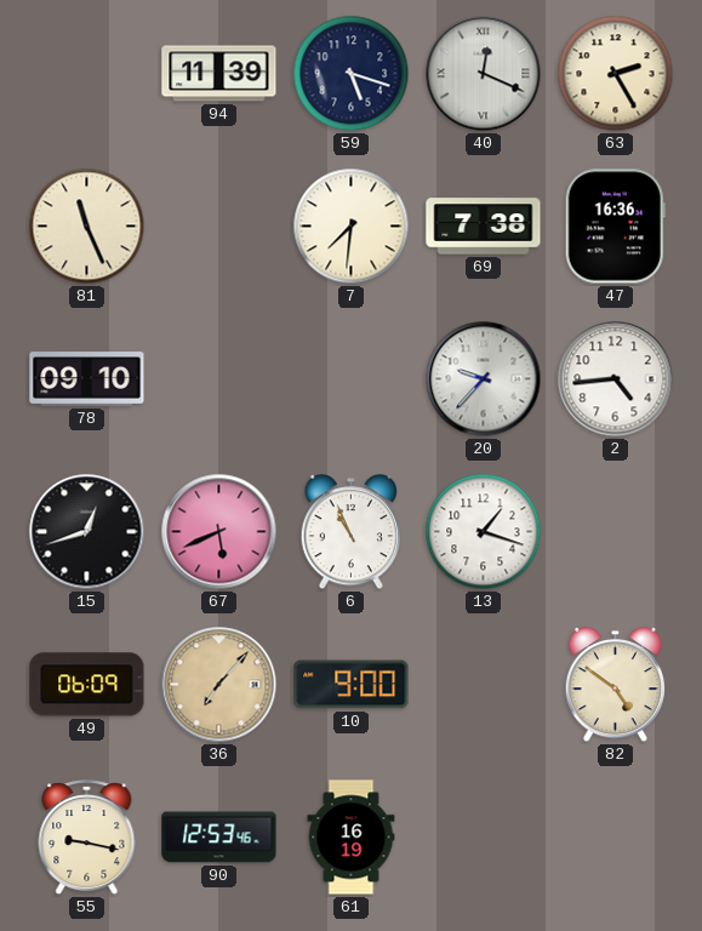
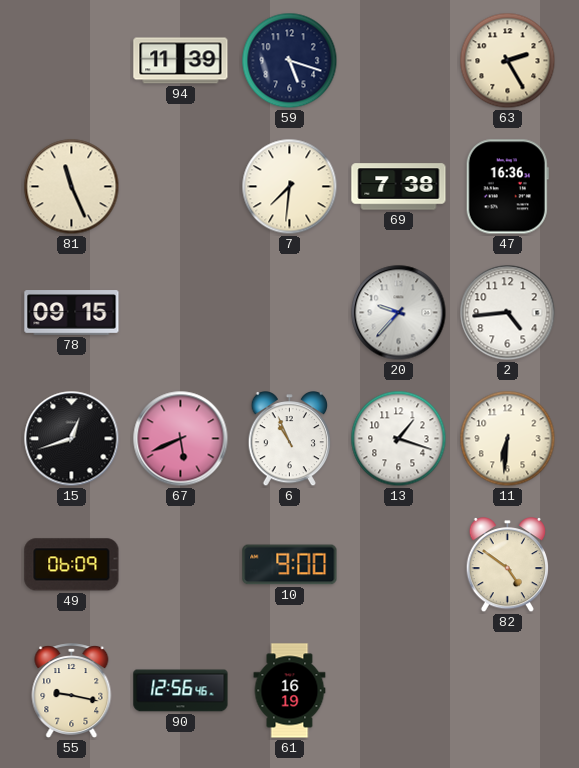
40: 12:19 -> none (484, 74)
78: 09:10 -> 09:15 (72, 313)
11: none -> 6:31 (508, 439)
36: 7:07 -> none (219, 685)
90: 12:53 -> 12:56 (181, 691)
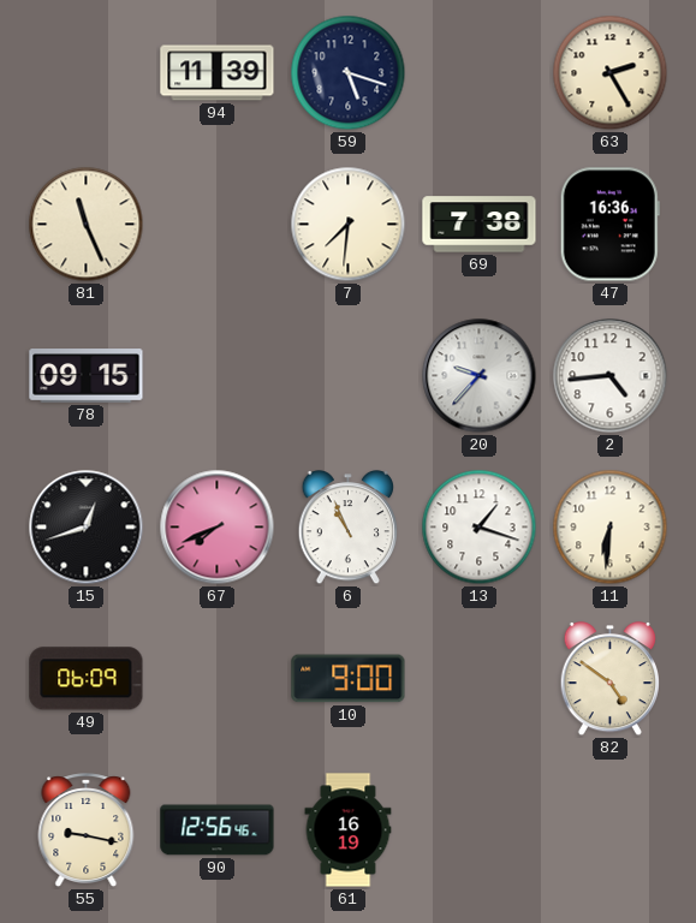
67: 5:41 -> 7:41 (218, 528)
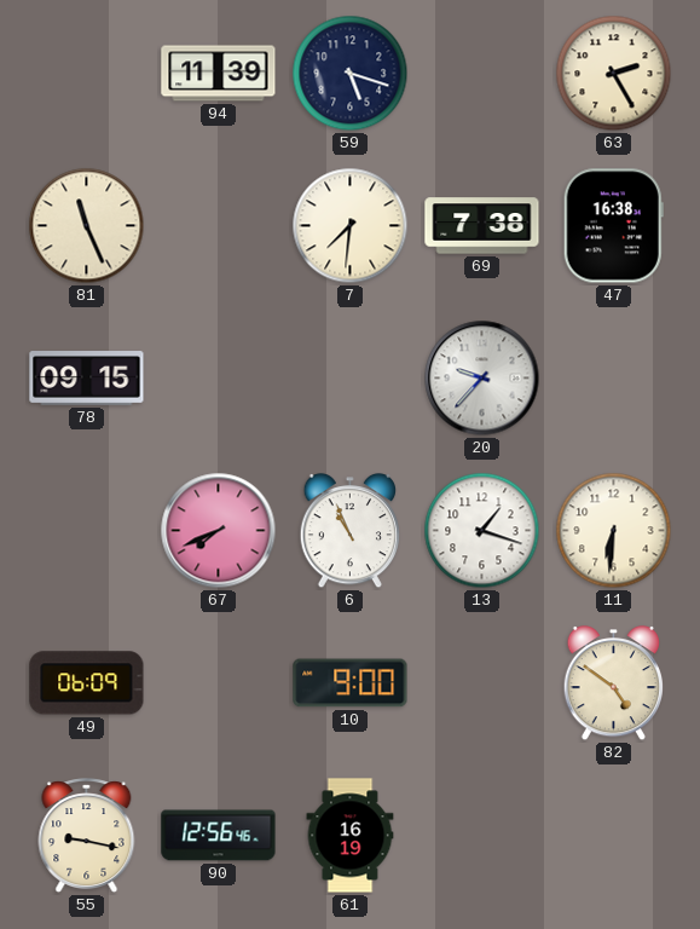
47: 16:36 -> 16:38 (613, 226)
2: 4:44 -> none (611, 376)
15: 12:42 -> none (87, 528)
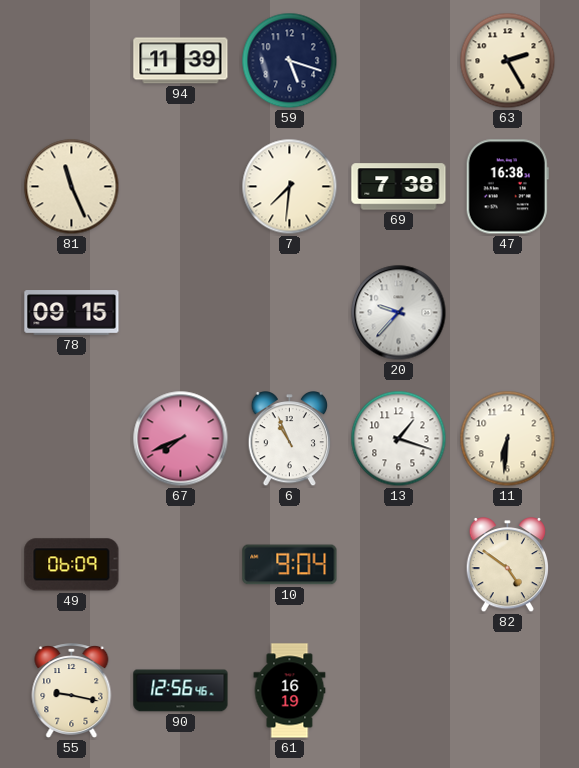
10: 9:00 -> 9:04 (290, 565)
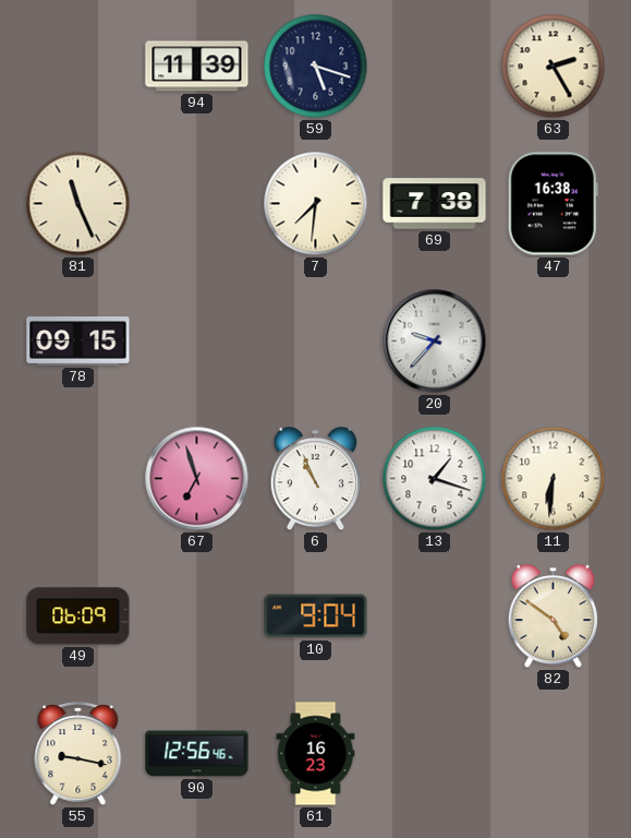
67: 7:41 -> 6:57 (197, 479)
61: 16:19 -> 16:23 (316, 754)
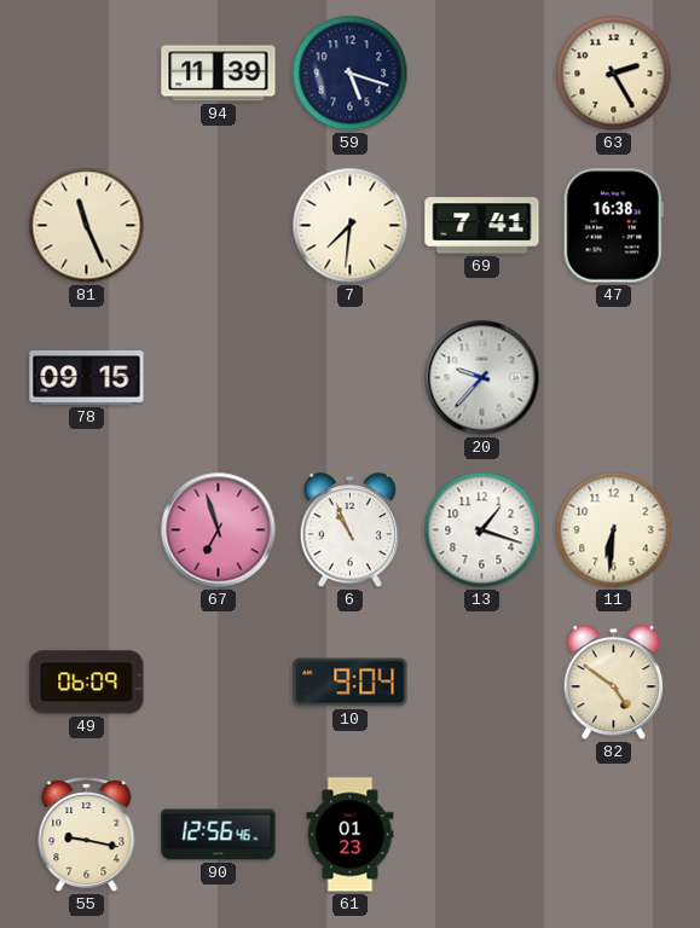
69: 7:38 -> 7:41 (482, 226)
61: 16:23 -> 01:23 (351, 835)
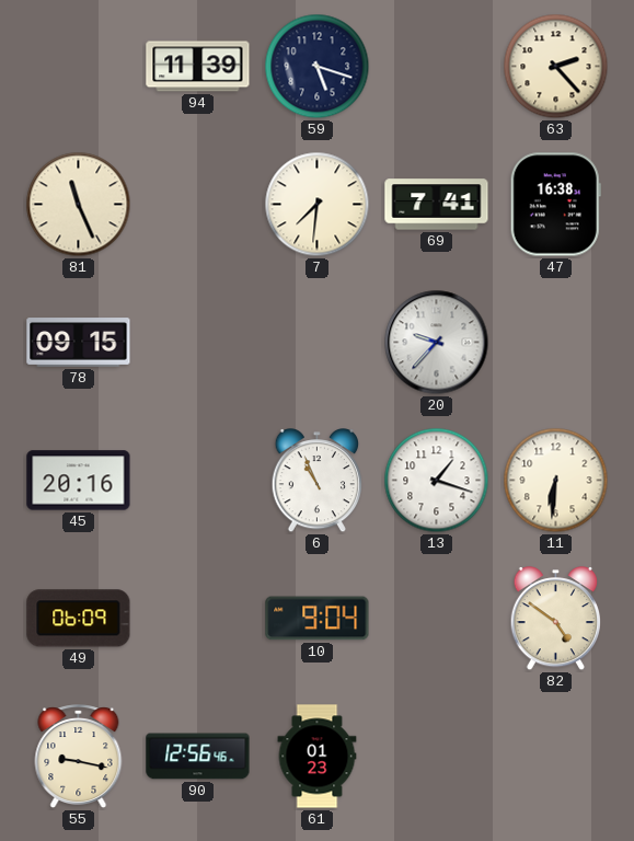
63: 2:25 -> 2:23 (556, 67)
45: none -> 20:16 (79, 481)
67: 6:57 -> none (219, 530)
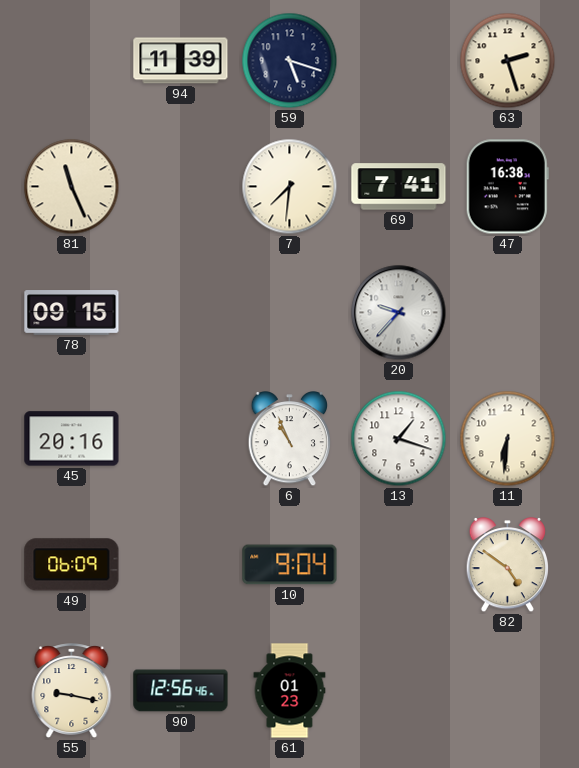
63: 2:23 -> 2:27 (508, 61)
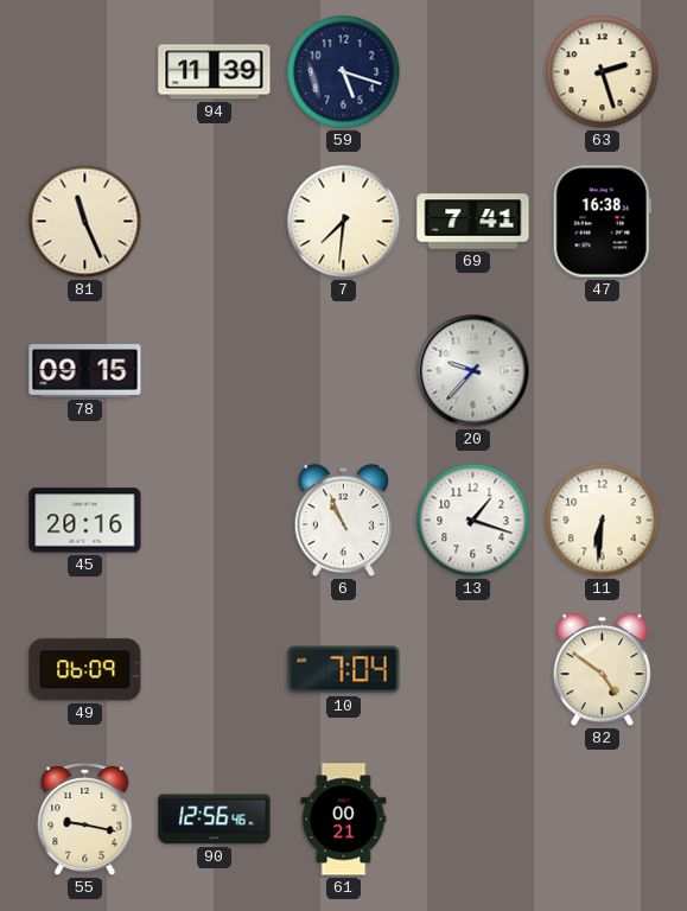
10: 9:04 -> 7:04 (344, 670)
61: 01:23 -> 00:21 (344, 820)
